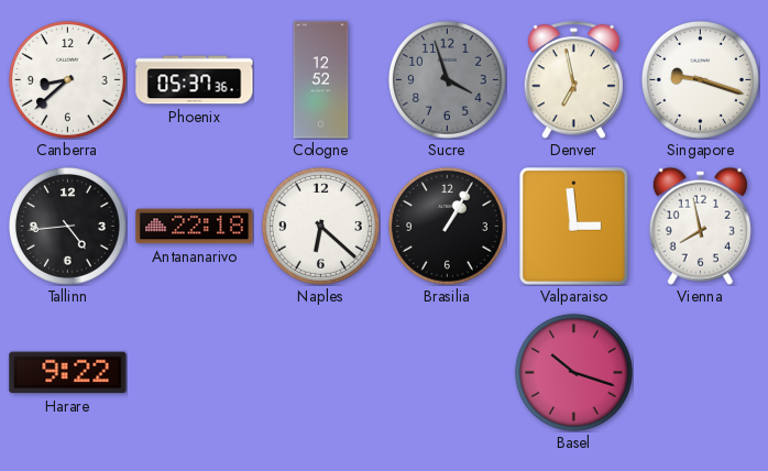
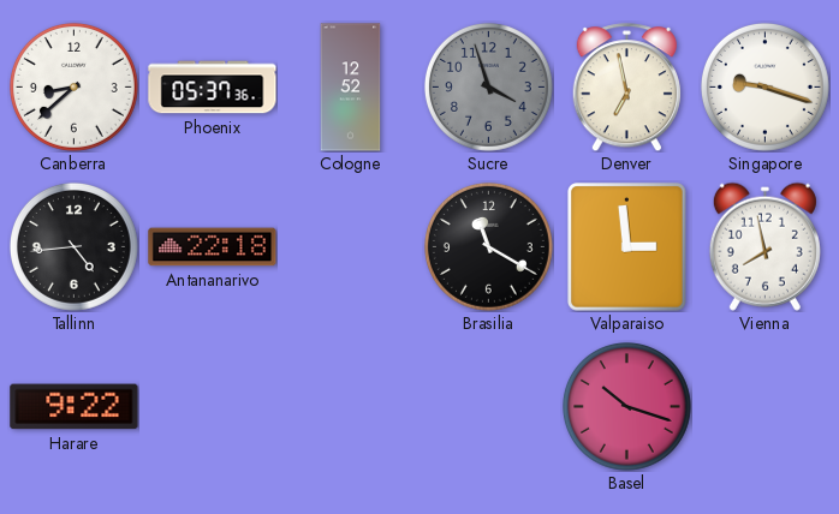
Naples: 6:22 -> none (320, 226)
Brasilia: 1:05 -> 11:20 (488, 246)
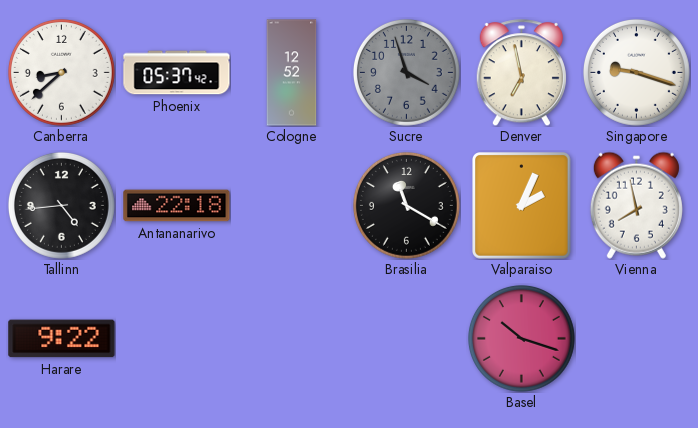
Phoenix: 05:37:36 -> 05:37:42 (177, 73)
Valparaiso: 2:59 -> 2:04 (522, 206)
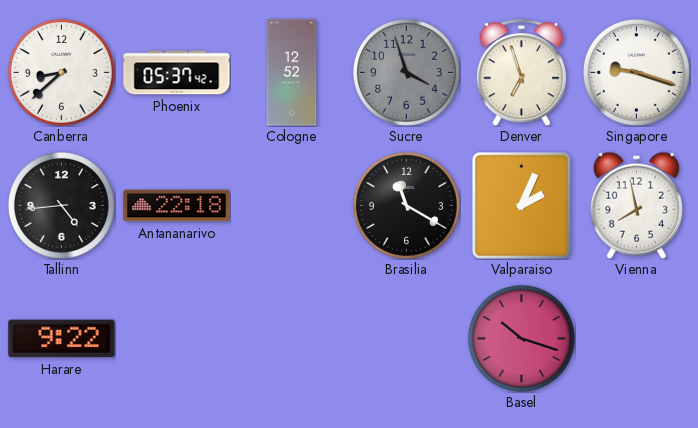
Denver: 6:58 -> 6:57 (521, 73)
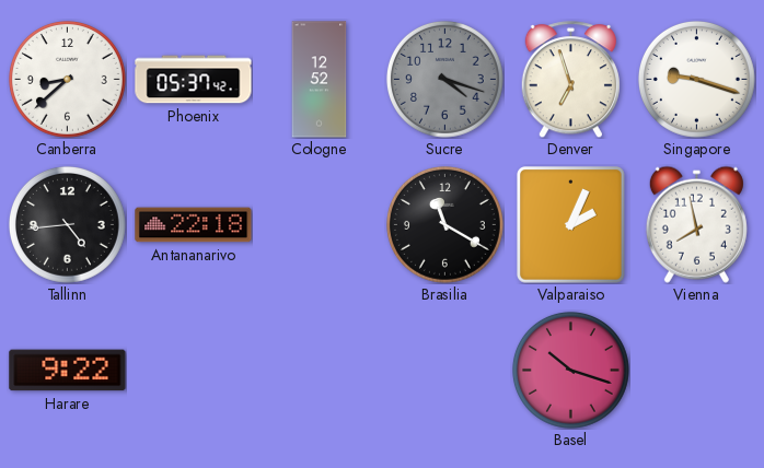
Sucre: 3:57 -> 4:18 (444, 79)
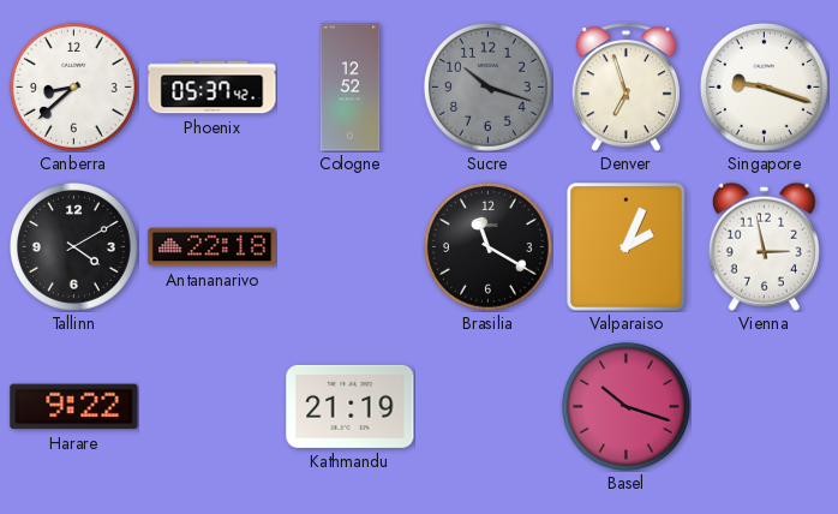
Sucre: 4:18 -> 10:18 (487, 86)
Tallinn: 4:44 -> 4:10 (73, 246)
Vienna: 7:58 -> 2:58 (764, 246)
Kathmandu: none -> 21:19 (351, 406)
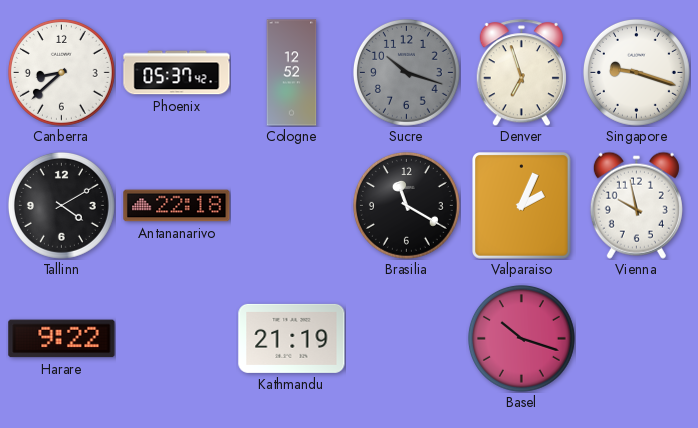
Vienna: 2:58 -> 9:58 (636, 205)
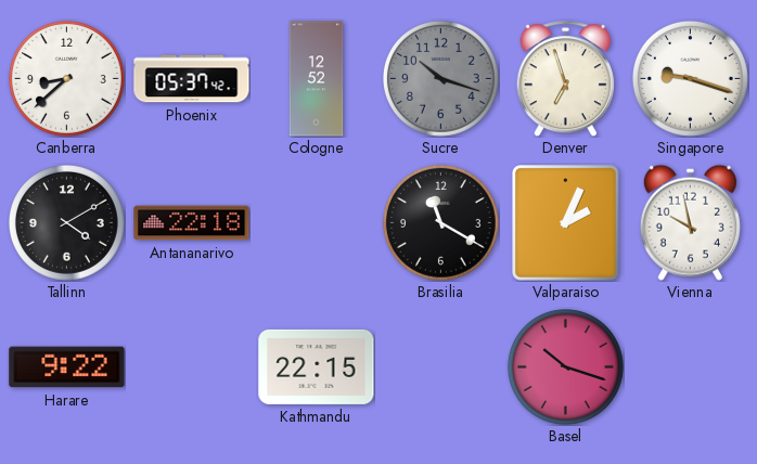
Kathmandu: 21:19 -> 22:15 (317, 366)
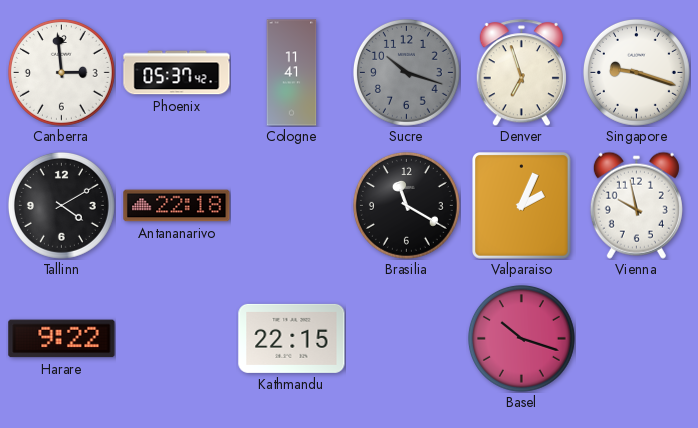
Canberra: 8:38 -> 2:59 (61, 72)
Cologne: 12:52 -> 11:41 (292, 73)
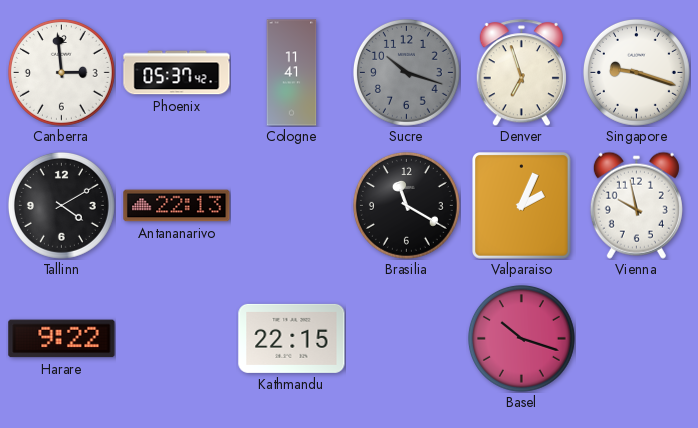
Antananarivo: 22:18 -> 22:13 (177, 206)
